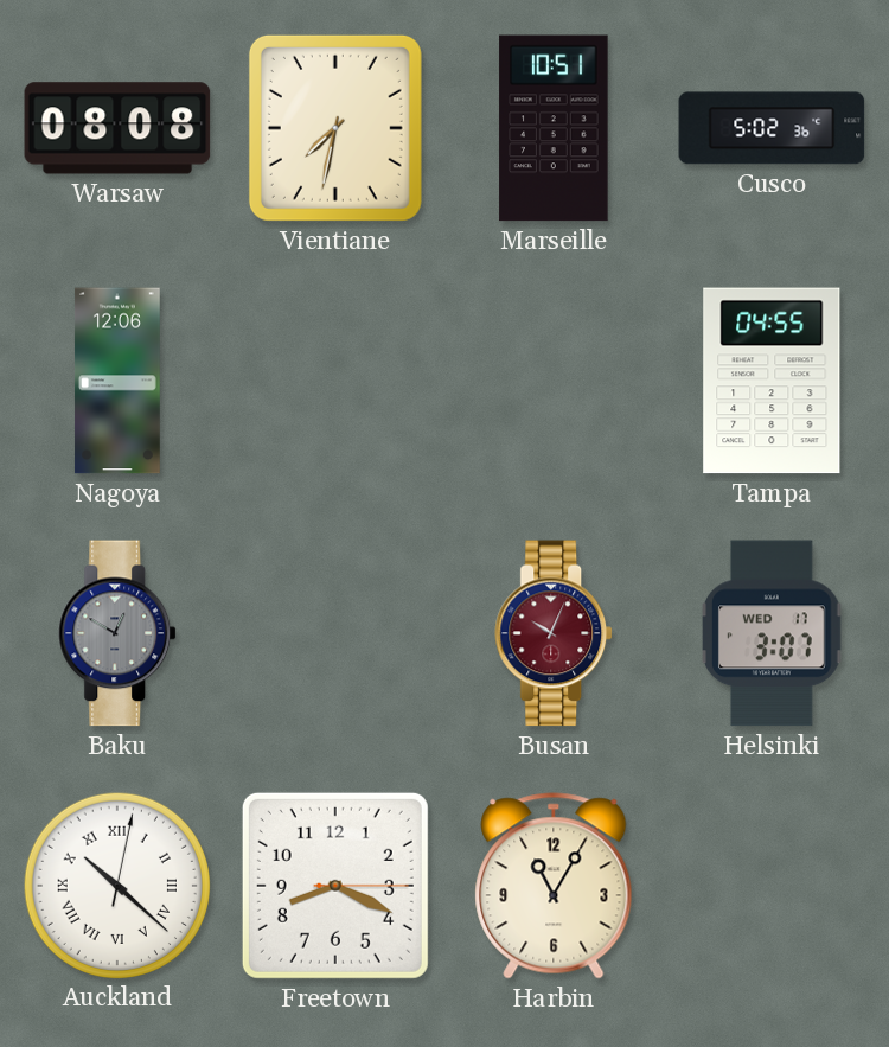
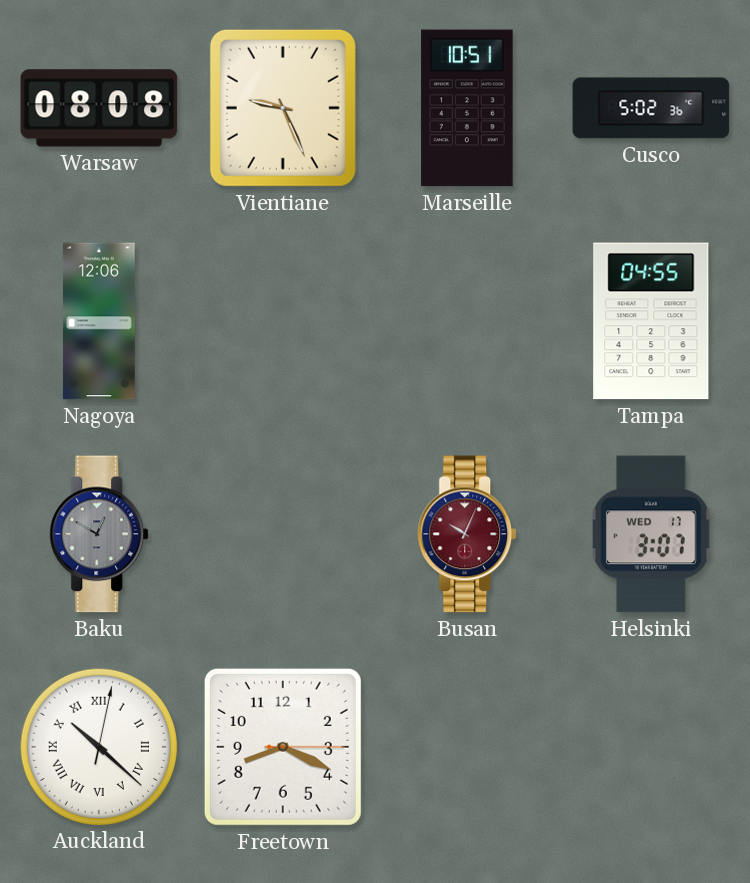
Vientiane: 7:32 -> 9:26 (283, 108)
Harbin: 11:05 -> none (554, 886)
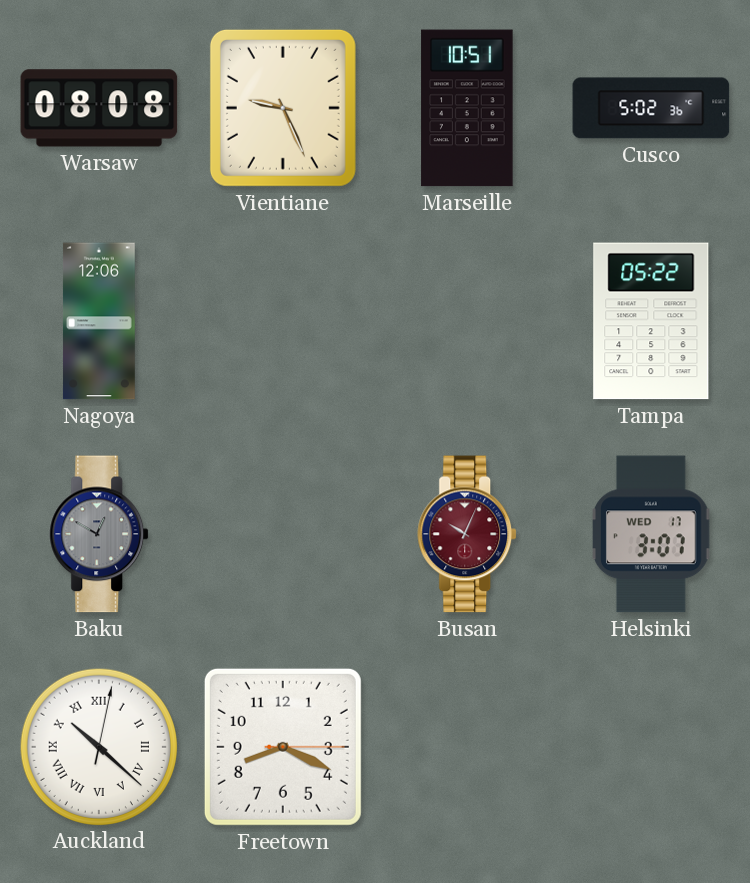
Tampa: 04:55 -> 05:22 (651, 321)
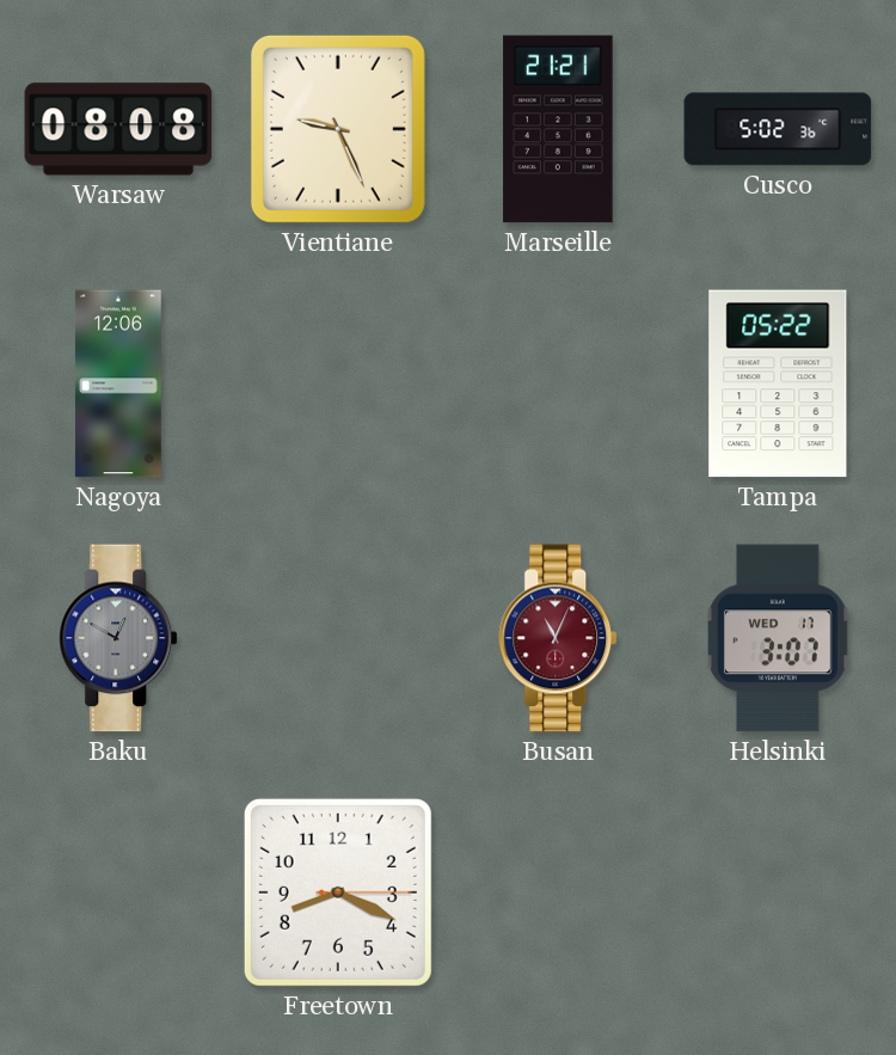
Marseille: 10:51 -> 21:21 (558, 129)
Busan: 10:04 -> 11:04 (559, 638)
Auckland: 10:22 -> none (98, 746)
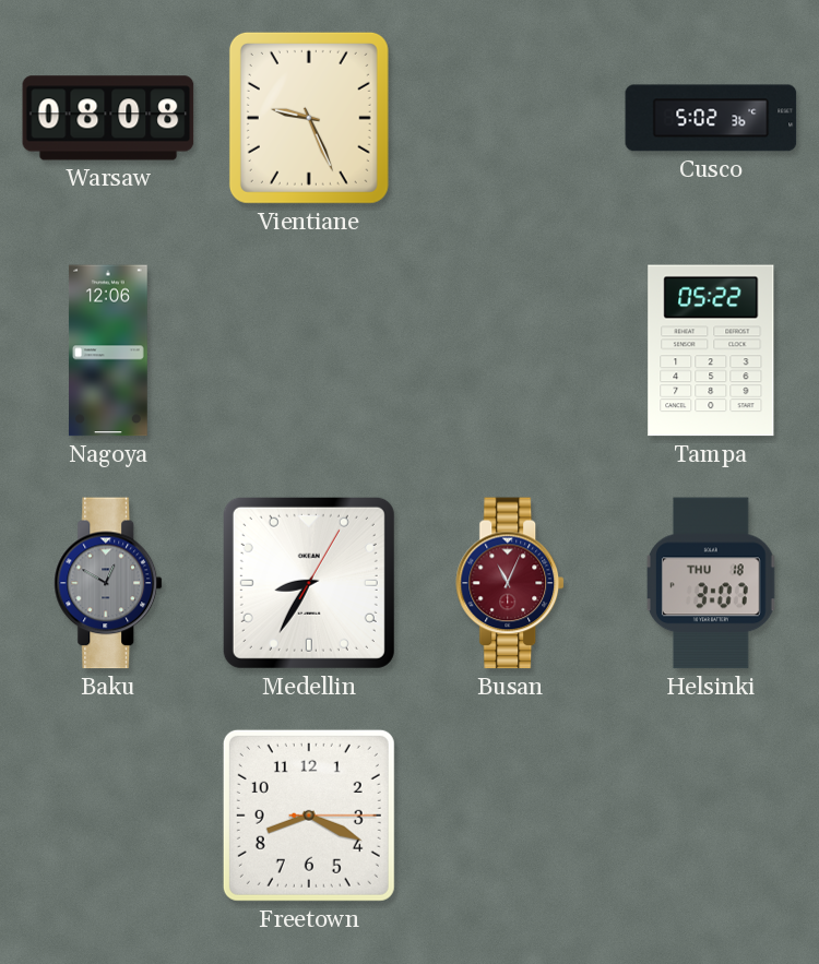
Marseille: 21:21 -> none (558, 129)
Medellin: none -> 8:35 (309, 583)
Helsinki date: WED 17 -> THU 18 (712, 583)
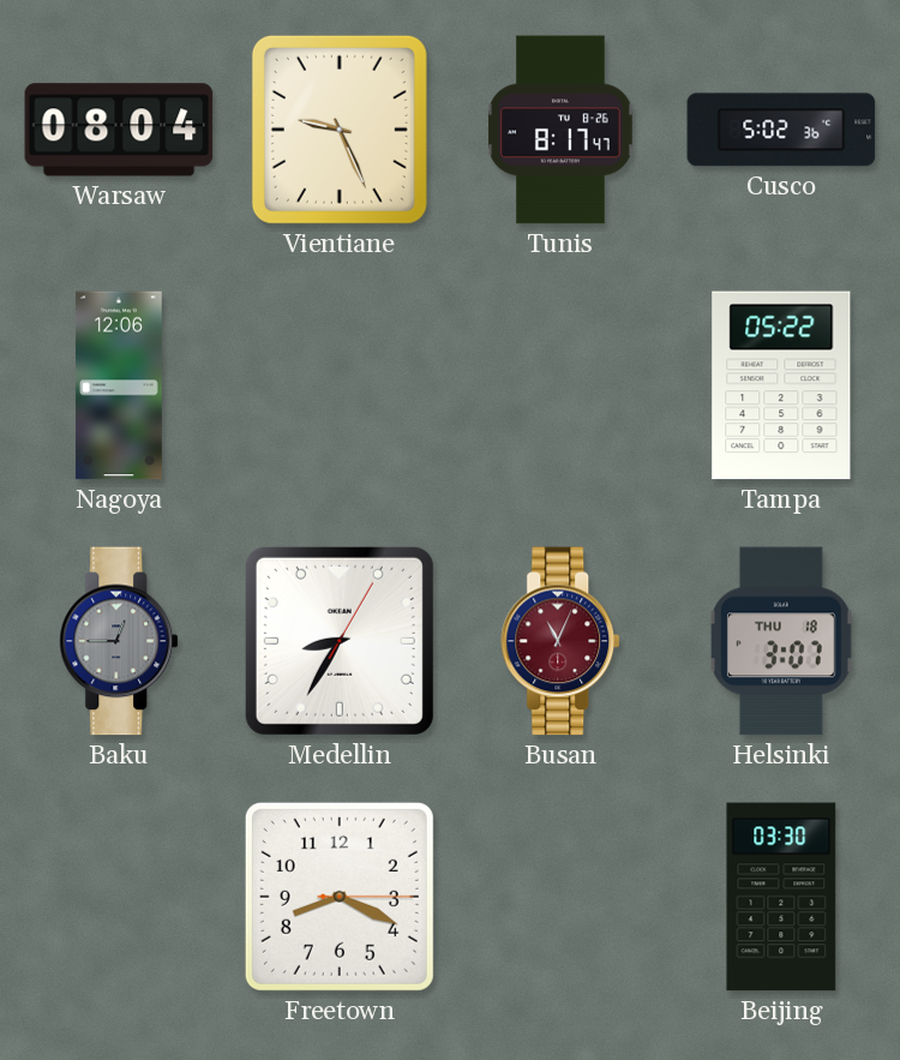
Warsaw: 08:08 -> 08:04 (119, 130)
Tunis: none -> 8:17 (560, 130)
Baku: 12:50 -> 12:45 (120, 641)
Beijing: none -> 03:30 (781, 897)
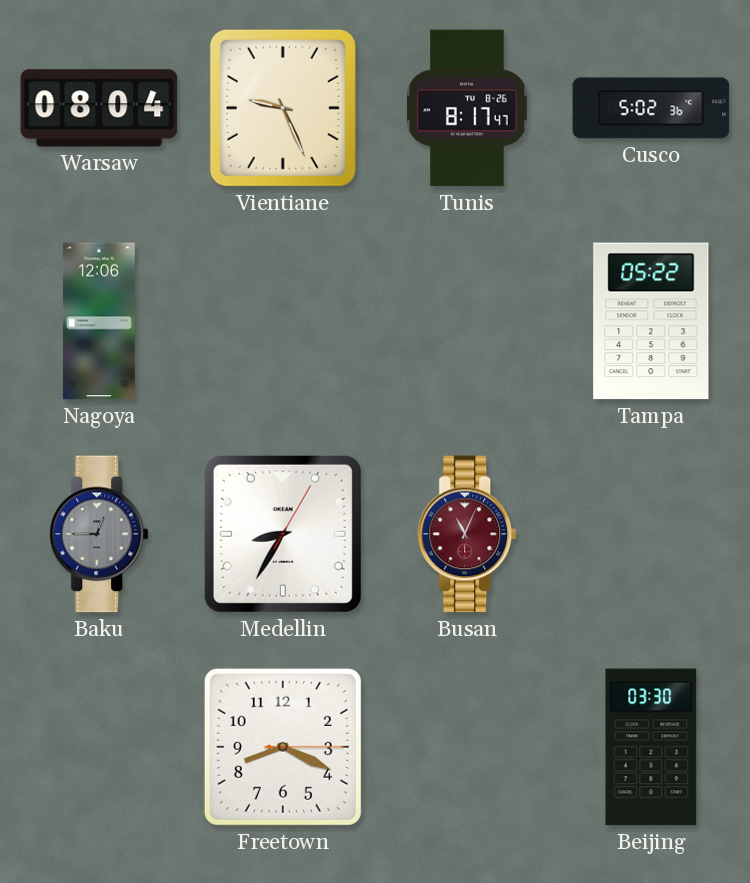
Helsinki: 3:07 -> none (782, 641)
